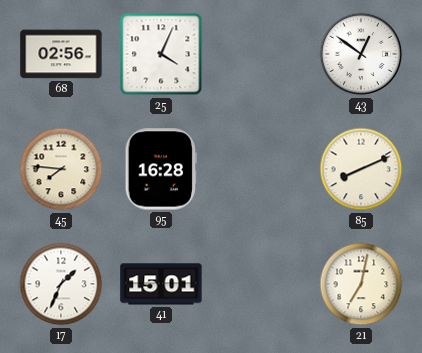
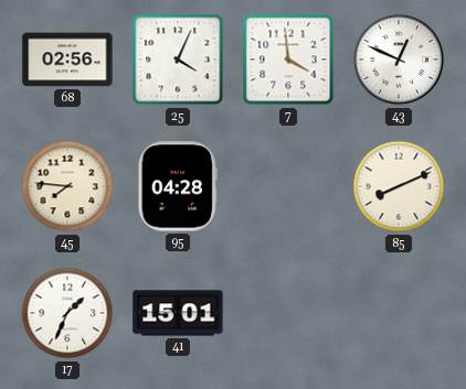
7: none -> 3:59 (288, 60)
43: 12:51 -> 12:49 (399, 60)
95: 16:28 -> 04:28 (178, 186)
21: 7:02 -> none (361, 284)
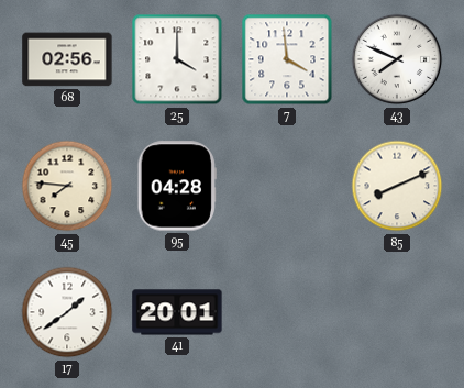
25: 4:04 -> 4:00 (177, 59)
43: 12:49 -> 7:49 (397, 59)
17: 1:34 -> 1:39 (67, 312)
41: 15:01 -> 20:01 (177, 312)
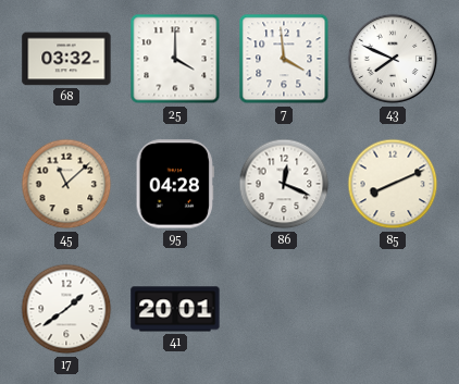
68: 02:56 -> 03:32 (66, 59)
45: 7:46 -> 11:08 (66, 184)
86: none -> 12:19 (284, 184)
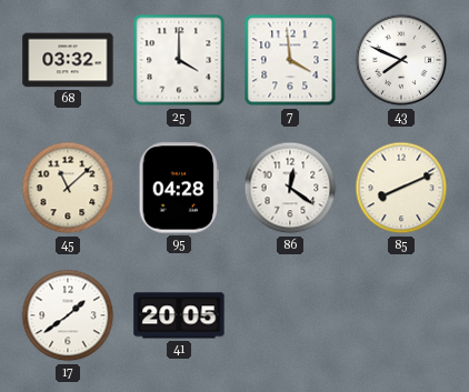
86: 12:19 -> 12:21 (290, 188)
41: 20:01 -> 20:05 (179, 315)
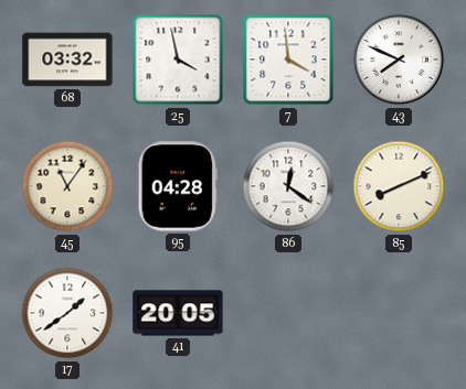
25: 4:00 -> 3:58 (178, 60)
45: 11:08 -> 11:06 (67, 186)
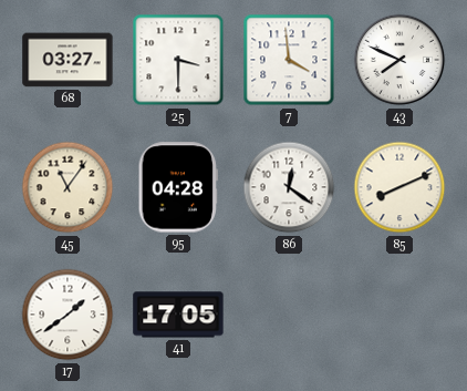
68: 03:32 -> 03:27 (68, 60)
25: 3:58 -> 3:30 (178, 60)
41: 20:05 -> 17:05 (178, 315)
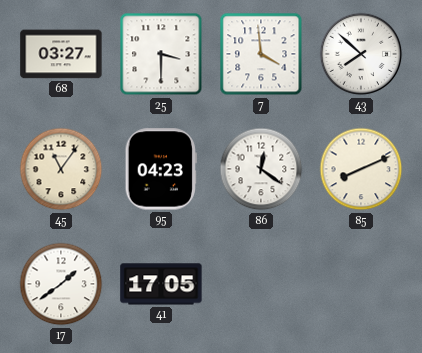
43: 7:49 -> 7:52 (361, 54)
95: 04:28 -> 04:23 (161, 169)
